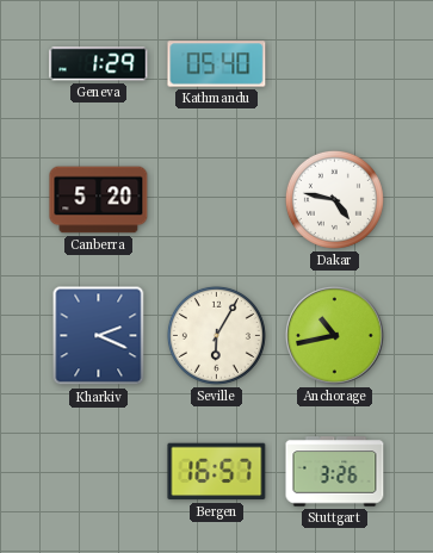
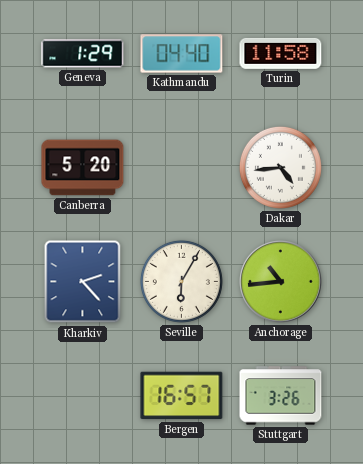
Kathmandu: 05:40 -> 04:40 (182, 54)
Turin: none -> 11:58 (281, 53)
Dakar: 4:47 -> 4:44 (280, 167)
Kharkiv: 2:19 -> 2:23 (83, 282)
Anchorage: 10:43 -> 10:44 (281, 282)
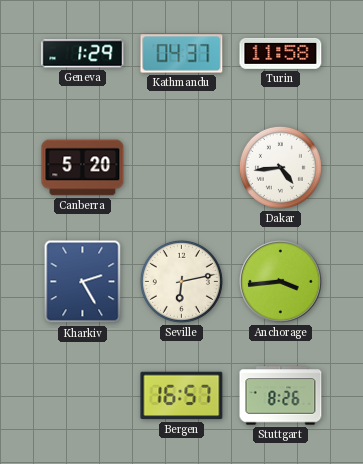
Kathmandu: 04:40 -> 04:37 (182, 54)
Kharkiv: 2:23 -> 2:25 (83, 282)
Seville: 6:05 -> 6:13 (181, 281)
Anchorage: 10:44 -> 3:44 (281, 282)
Stuttgart: 3:26 -> 8:26 (281, 396)
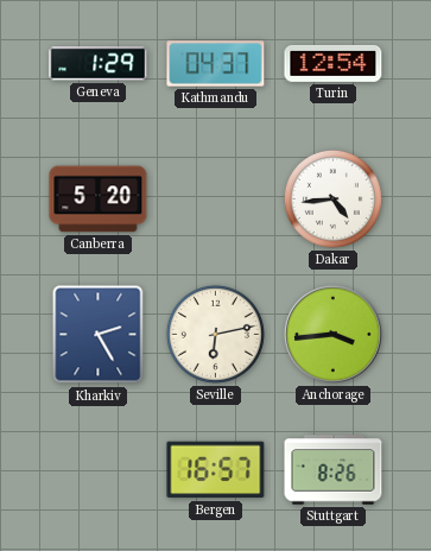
Turin: 11:58 -> 12:54 (334, 63)
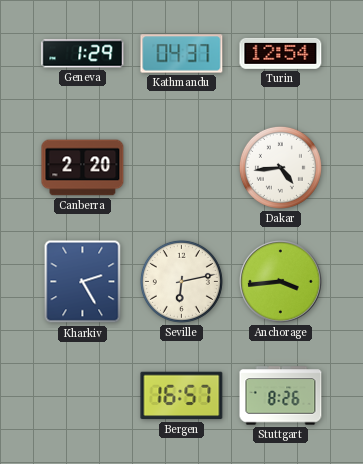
Canberra: 5:20 -> 2:20 (83, 168)
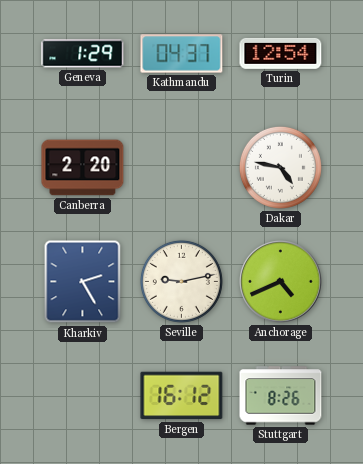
Dakar: 4:44 -> 4:47 (280, 167)
Seville: 6:13 -> 9:13 (181, 281)
Anchorage: 3:44 -> 4:41 (281, 282)
Bergen: 16:57 -> 16:12 (182, 396)
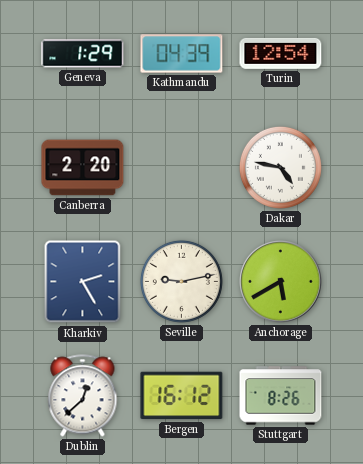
Kathmandu: 04:37 -> 04:39 (182, 54)
Anchorage: 4:41 -> 5:40 (281, 282)
Dublin: none -> 12:38 (83, 396)
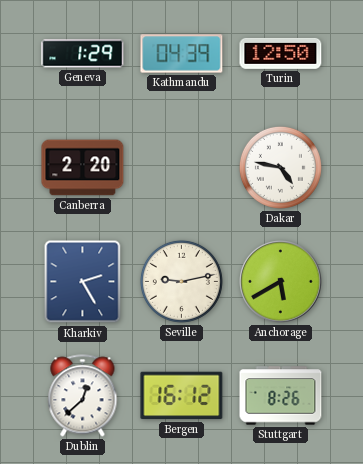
Turin: 12:54 -> 12:50 (281, 53)
